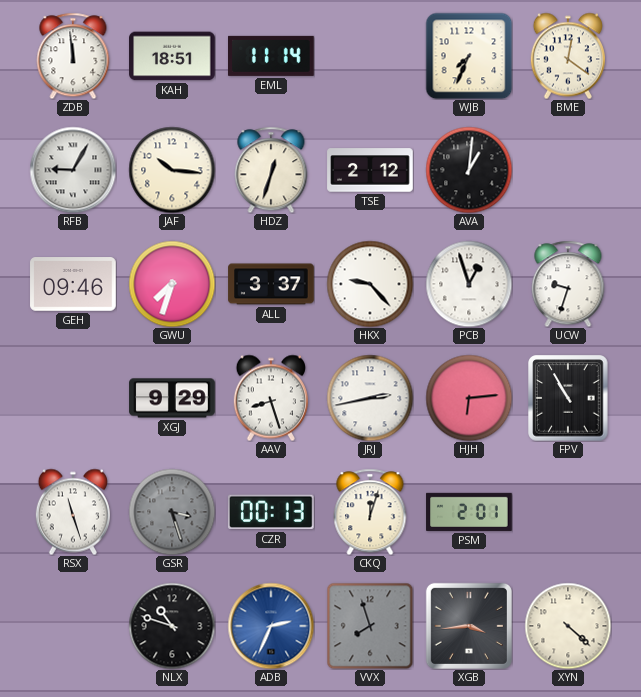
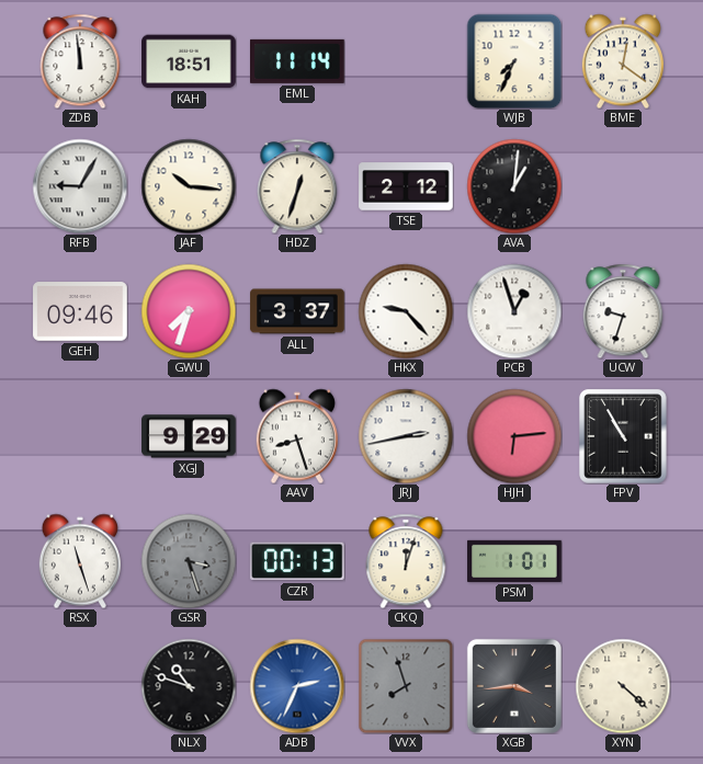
PSM: 2:01 -> 1:01 (514, 561)
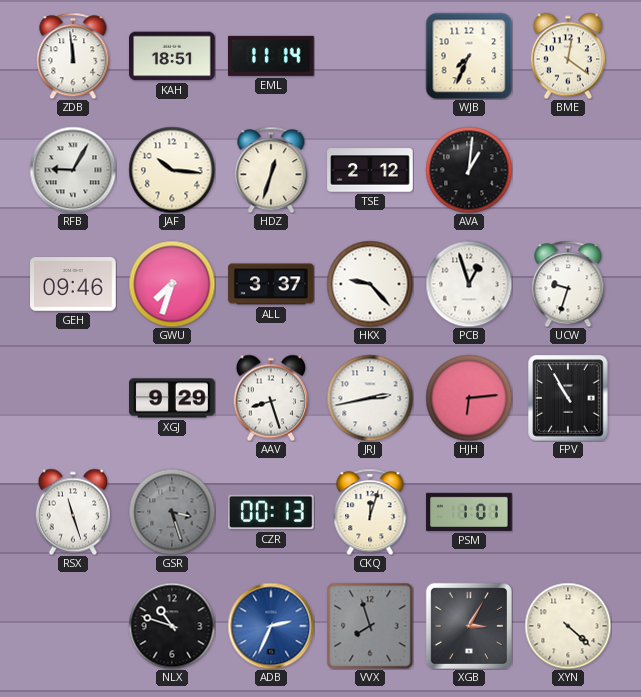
XGB: 3:44 -> 3:05 (469, 626)
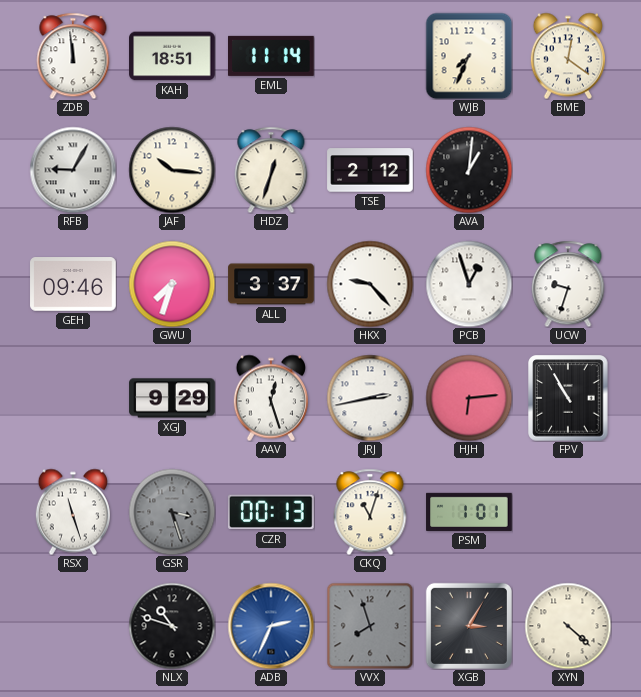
AAV: 8:27 -> 12:27 (271, 398)
CKQ: 12:03 -> 11:03 (370, 512)
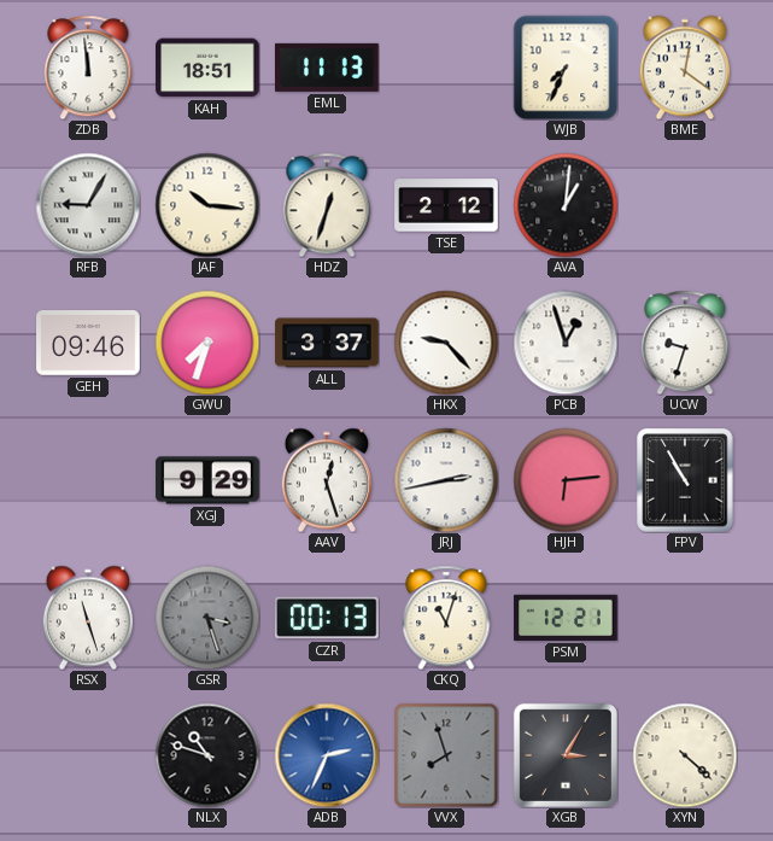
EML: 11:14 -> 11:13 (327, 68)
PSM: 1:01 -> 12:21 (566, 618)
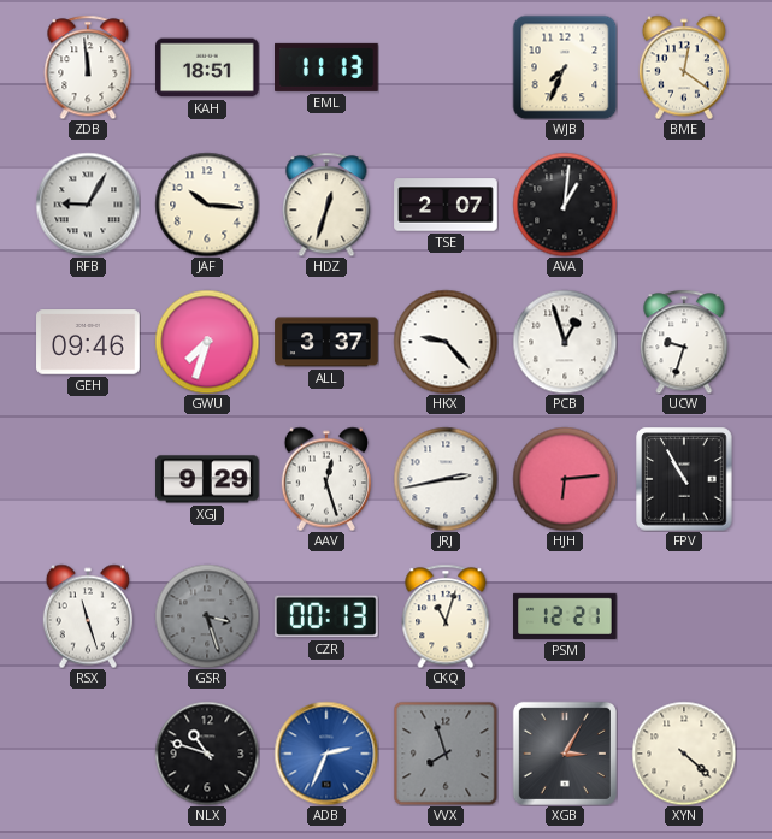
TSE: 2:12 -> 2:07 (446, 205)
